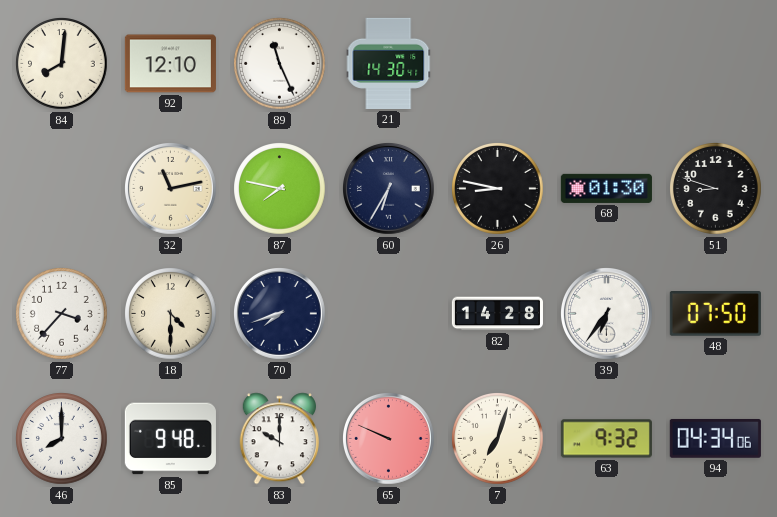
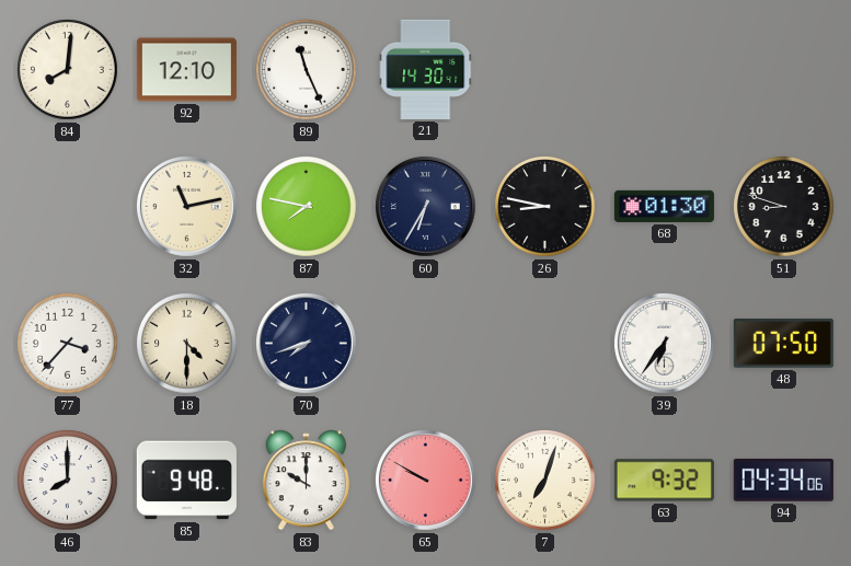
82: 14:28 -> none (497, 314)
65: 9:49 -> 9:50 (426, 481)
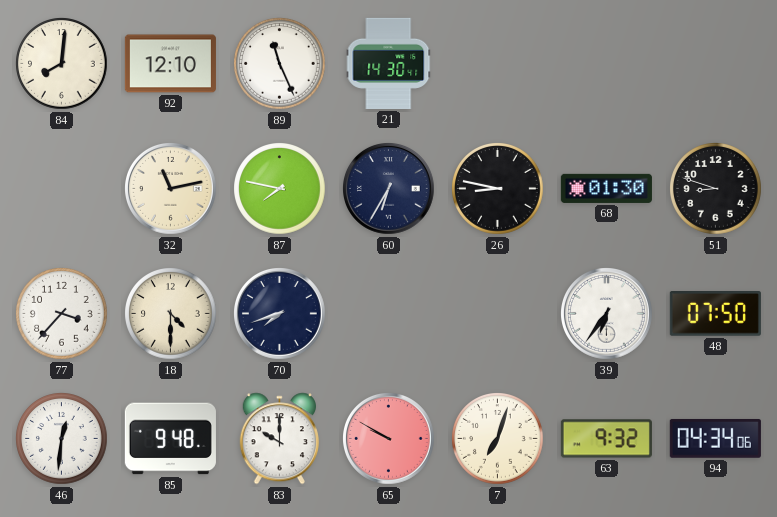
46: 8:00 -> 12:31 (62, 439)
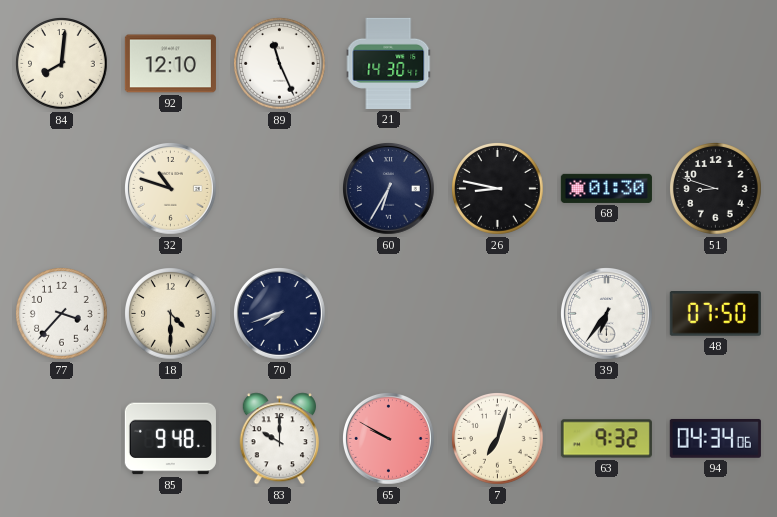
32: 11:13 -> 10:48 (171, 189)
87: 7:47 -> none (280, 189)
46: 12:31 -> none (62, 439)
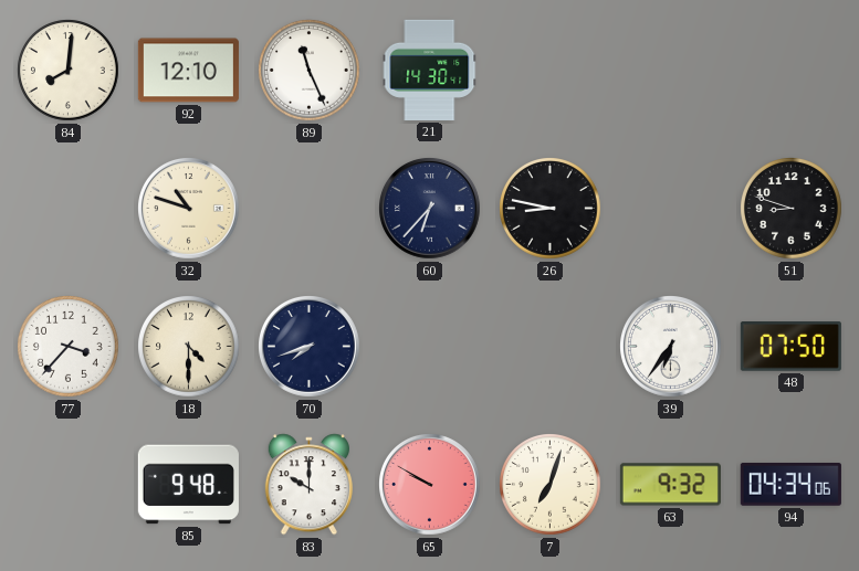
60: 6:35 -> 6:37 (430, 209)
68: 01:30 -> none (606, 188)
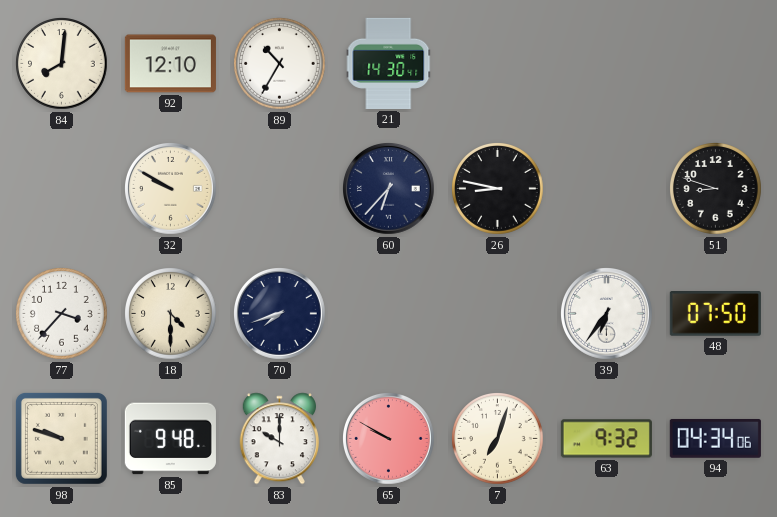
89: 11:26 -> 10:35 (280, 64)
32: 10:48 -> 9:50 (171, 189)
98: none -> 9:48 (61, 438)
